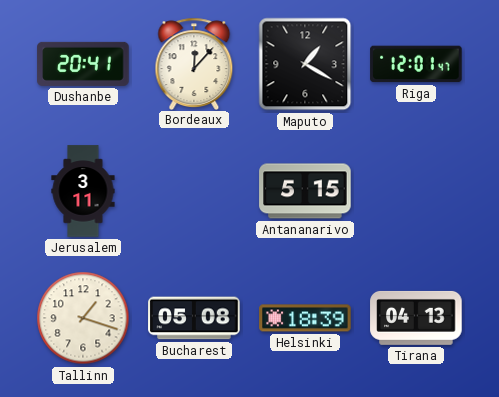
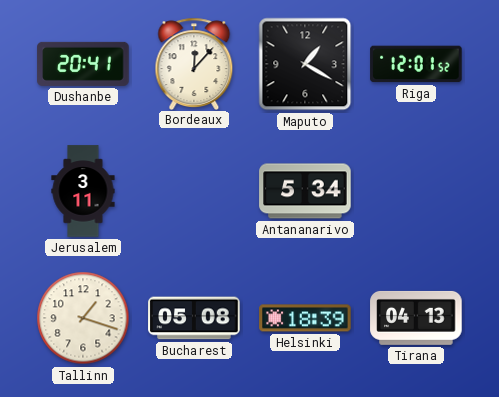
Riga: 12:01:47 -> 12:01:52 (416, 64)
Antananarivo: 5:15 -> 5:34 (305, 191)
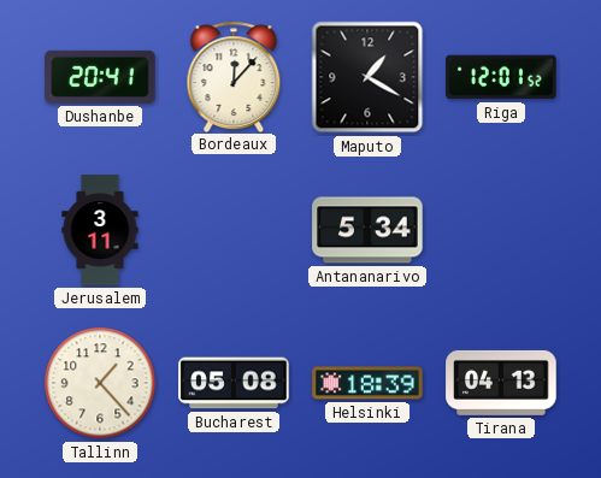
Tallinn: 1:18 -> 1:23 (100, 383)
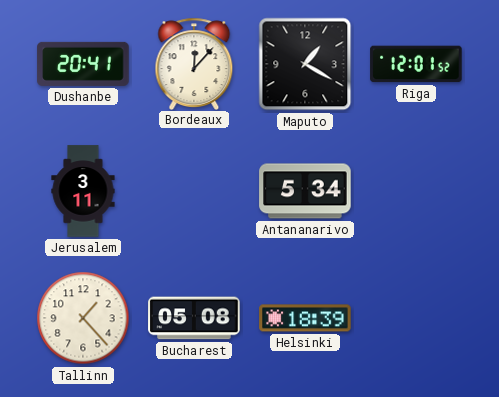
Tirana: 04:13 -> none (501, 383)
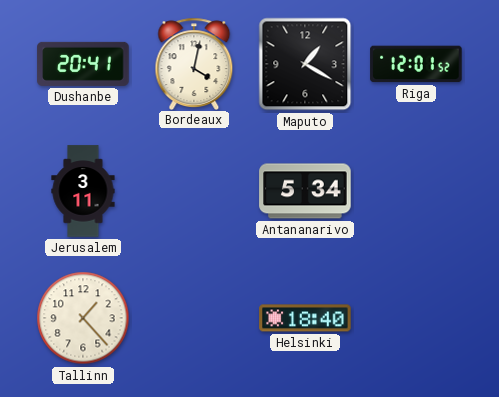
Bordeaux: 12:07 -> 4:02 (194, 63)
Bucharest: 05:08 -> none (194, 318)
Helsinki: 18:39 -> 18:40 (305, 318)
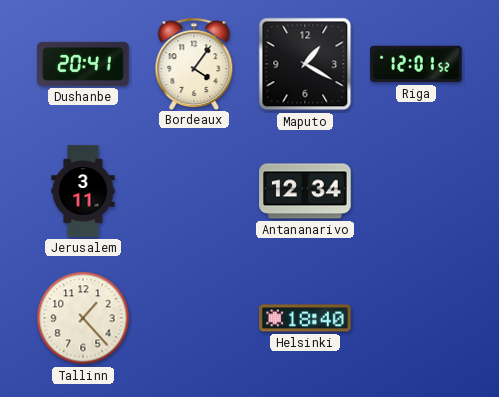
Bordeaux: 4:02 -> 4:06 (194, 63)
Antananarivo: 5:34 -> 12:34 (305, 191)
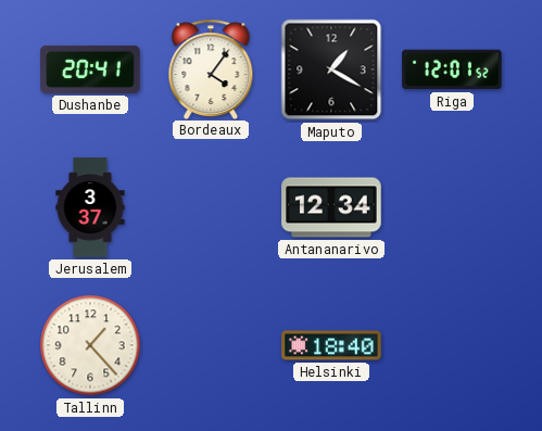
Jerusalem: 3:11 -> 3:37 (90, 207)
